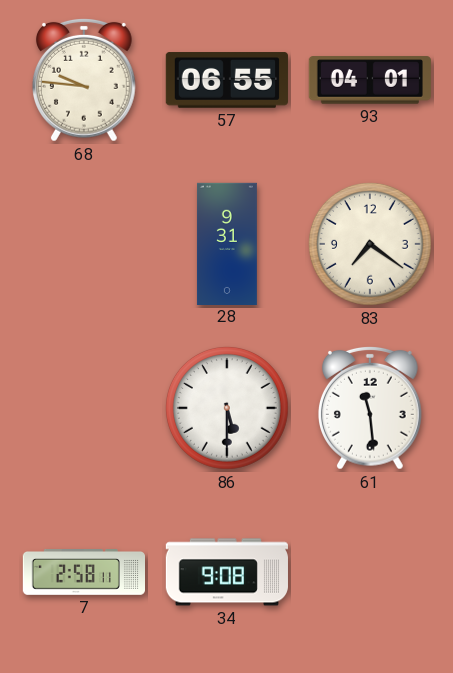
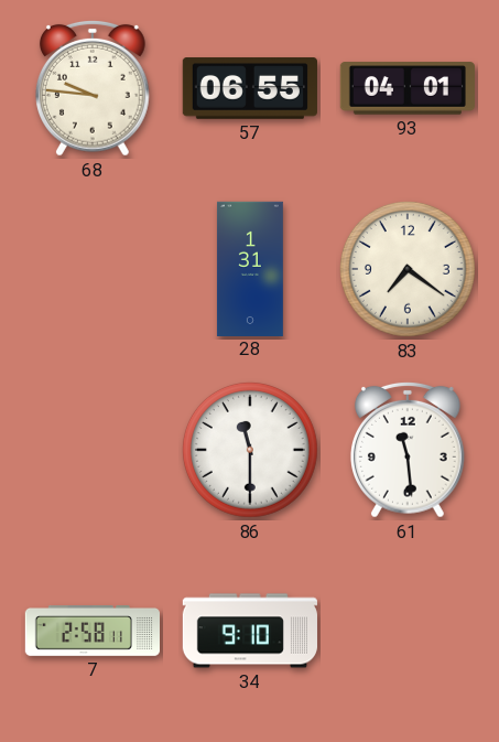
28: 9:31 -> 1:31 (250, 268)
86: 5:30 -> 11:30 (250, 450)
34: 9:08 -> 9:10 (250, 631)
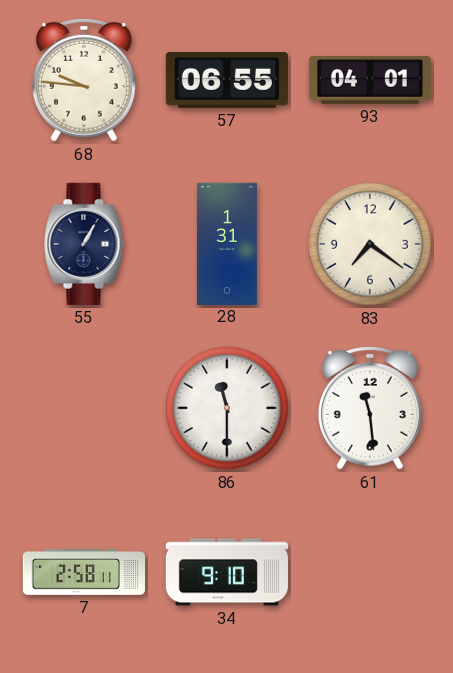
55: none -> 1:05 (84, 244)
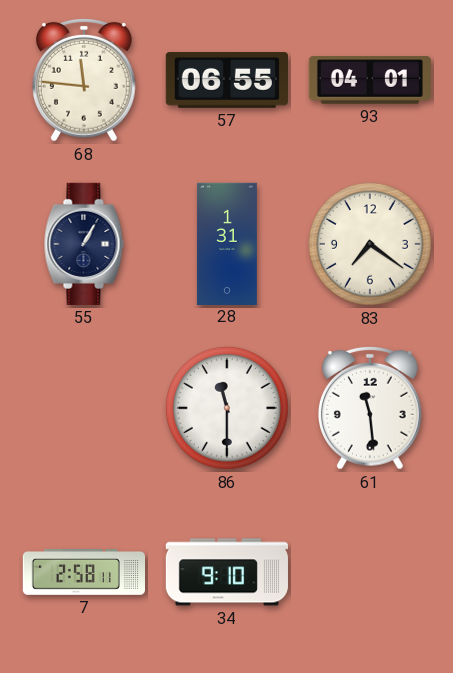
68: 9:46 -> 11:46 (84, 80)
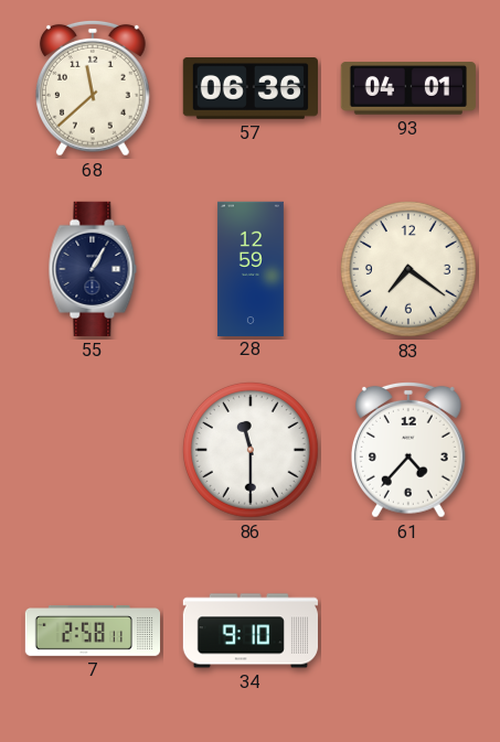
68: 11:46 -> 11:38 (93, 88)
57: 06:55 -> 06:36 (251, 88)
28: 1:31 -> 12:59 (251, 268)
61: 11:29 -> 4:37 (408, 450)
